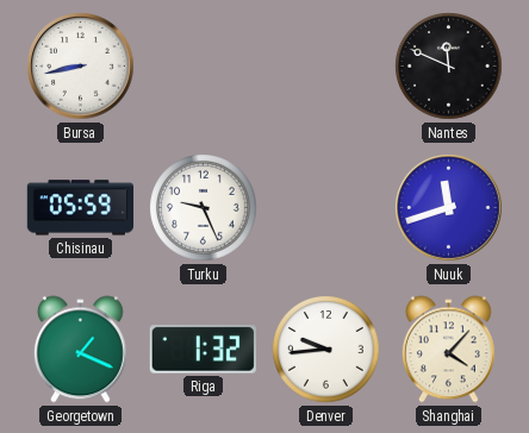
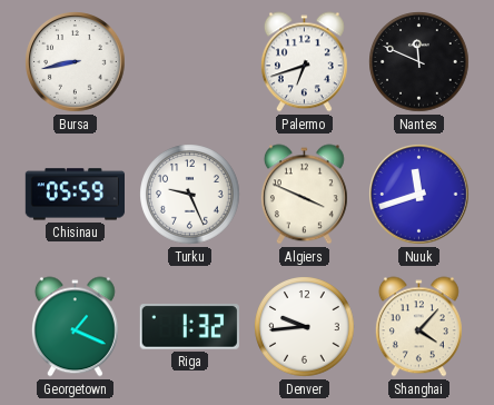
Palermo: none -> 6:42 (304, 62)
Algiers: none -> 3:49 (304, 195)
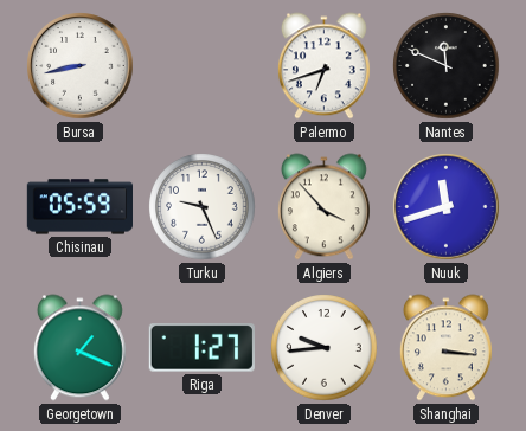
Algiers: 3:49 -> 3:53 (323, 207)
Riga: 1:32 -> 1:27 (201, 348)
Shanghai: 4:07 -> 3:16 (445, 348)
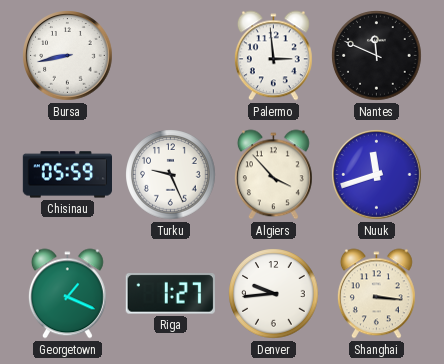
Palermo: 6:42 -> 2:59 (273, 56)
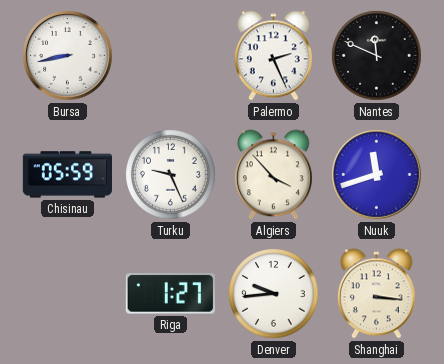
Palermo: 2:59 -> 2:26 (273, 56)
Georgetown: 1:19 -> none (67, 294)
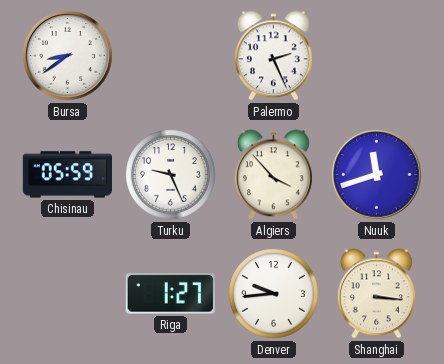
Bursa: 8:43 -> 8:39 (68, 56)
Nantes: 11:49 -> none (377, 56)
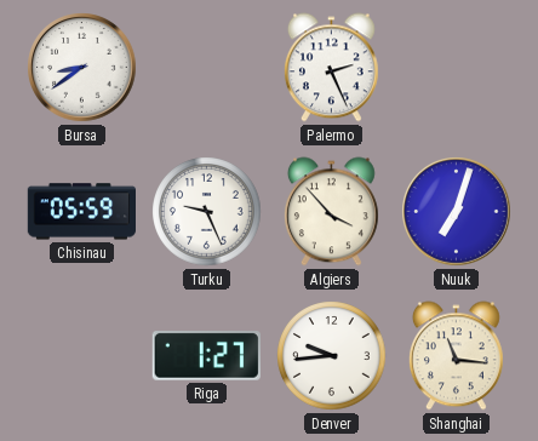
Nuuk: 11:42 -> 7:03 (457, 212)
Shanghai: 3:16 -> 11:16 (456, 356)
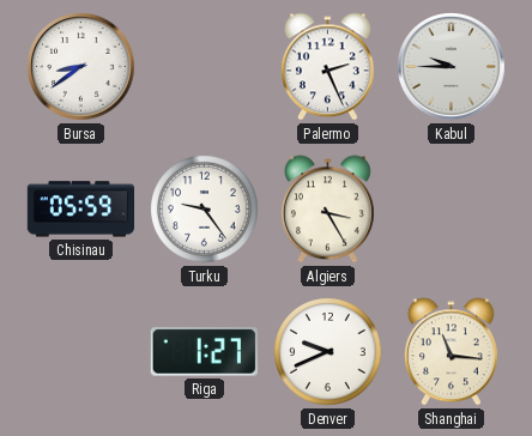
Kabul: none -> 9:45 (452, 67)
Turku: 9:26 -> 9:24 (205, 210)
Algiers: 3:53 -> 3:25 (327, 210)
Nuuk: 7:03 -> none (457, 212)
Denver: 9:44 -> 9:41 (328, 352)
